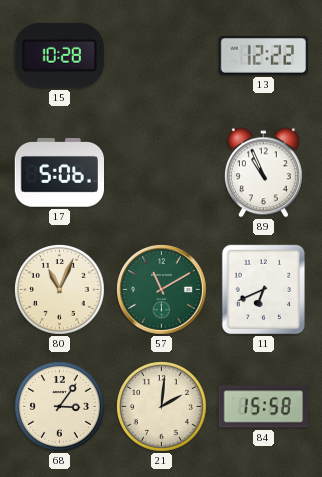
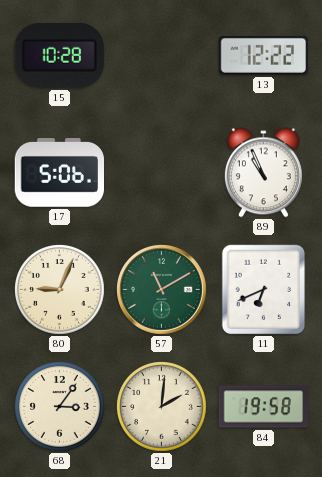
80: 11:04 -> 9:04 (60, 290)
84: 15:58 -> 19:58 (264, 407)
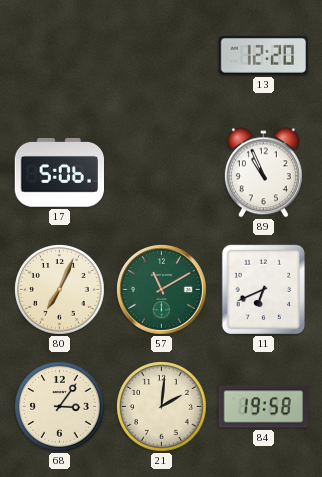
15: 10:28 -> none (59, 56)
13: 12:22 -> 12:20 (263, 55)
80: 9:04 -> 7:04 (60, 290)
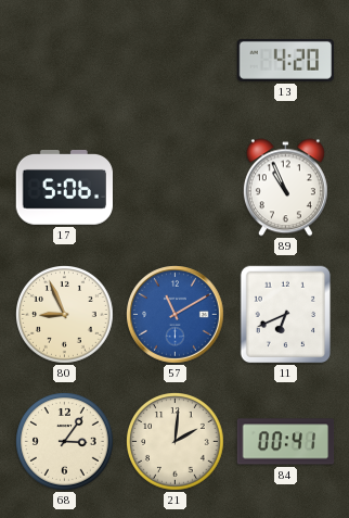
13: 12:20 -> 4:20 (285, 60)
80: 7:04 -> 8:56 (65, 315)
57 dial: green -> blue (176, 315)
84: 19:58 -> 00:41 (286, 442)
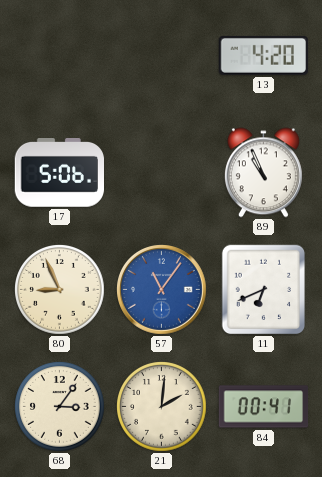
57: 11:10 -> 11:06 (162, 290)
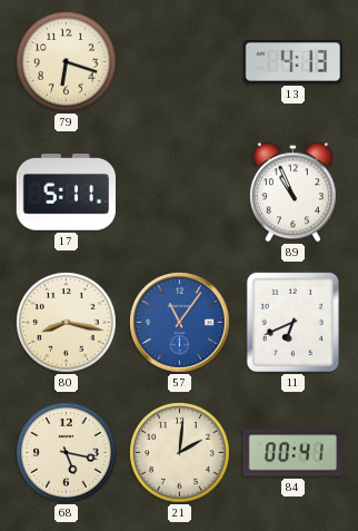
79: none -> 6:18 (67, 62)
13: 4:20 -> 4:13 (292, 61)
17: 5:06 -> 5:11 (66, 193)
80: 8:56 -> 8:17 (67, 323)
68: 3:06 -> 5:17 (67, 453)
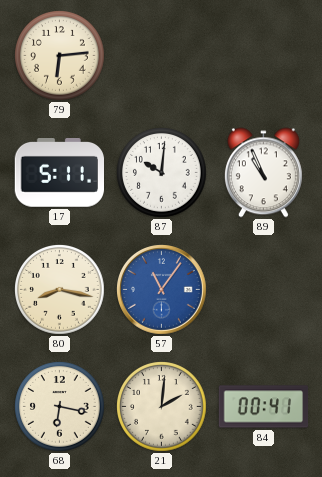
79: 6:18 -> 6:14 (60, 56)
13: 4:13 -> none (292, 61)
87: none -> 10:01 (162, 173)
11: 6:41 -> none (294, 323)
68: 5:17 -> 6:17 (60, 407)
